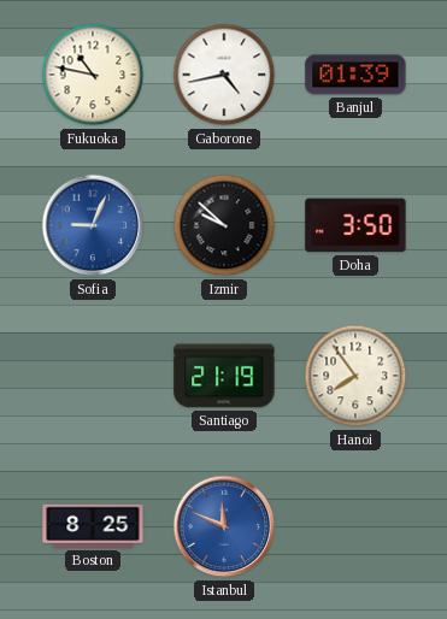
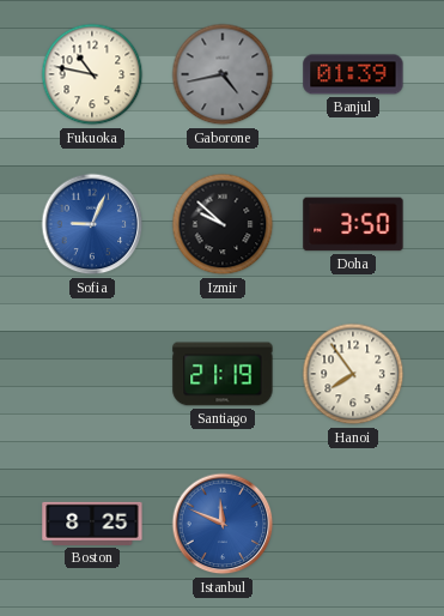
Gaborone dial: white -> grey (223, 74)
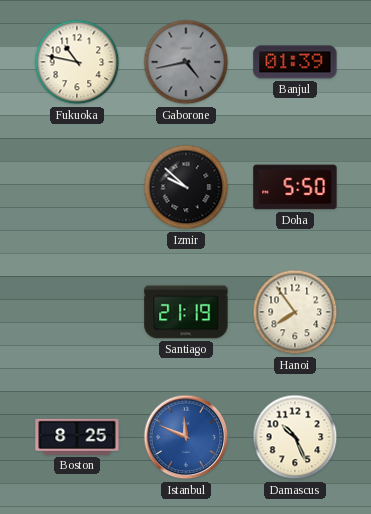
Sofia: 9:04 -> none (92, 224)
Doha: 3:50 -> 5:50 (295, 187)
Damascus: none -> 10:26 (295, 437)
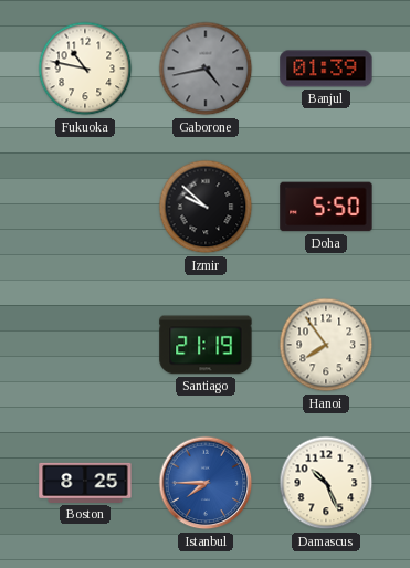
Istanbul: 11:49 -> 7:45 (206, 483)
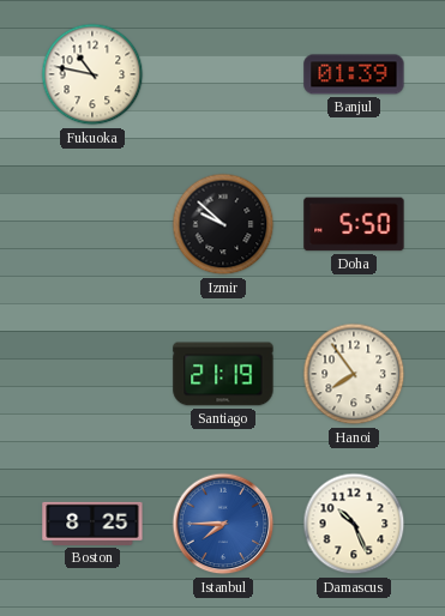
Gaborone: 4:43 -> none (206, 69)
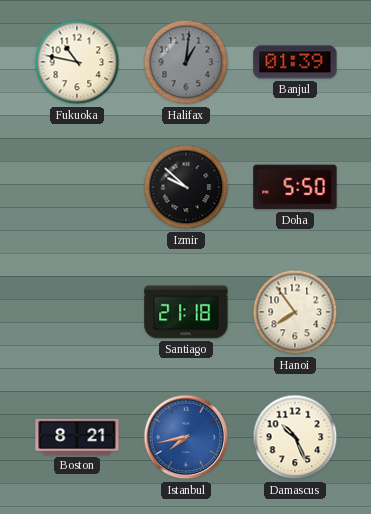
Halifax: none -> 1:01 (186, 62)
Santiago: 21:19 -> 21:18 (186, 312)
Boston: 8:25 -> 8:21 (77, 437)
Istanbul: 7:45 -> 7:43 (186, 437)
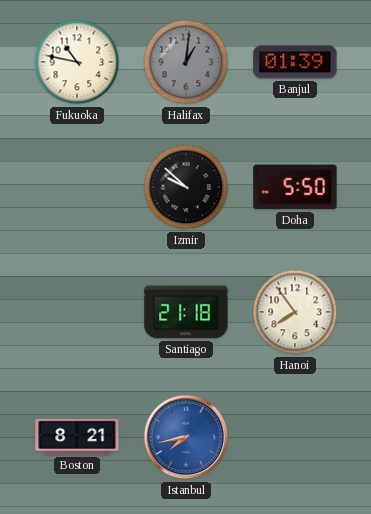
Damascus: 10:26 -> none (295, 437)
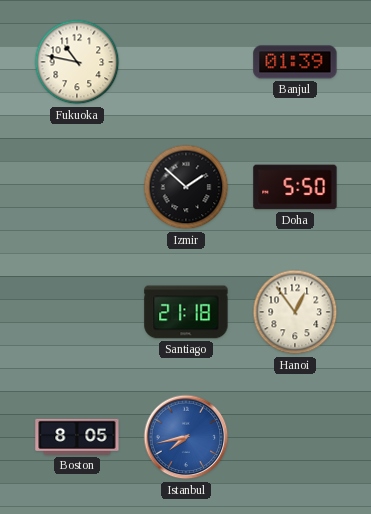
Halifax: 1:01 -> none (186, 62)
Izmir: 9:52 -> 1:52 (186, 187)
Hanoi: 7:54 -> 12:54 (295, 312)
Boston: 8:21 -> 8:05 (77, 437)
